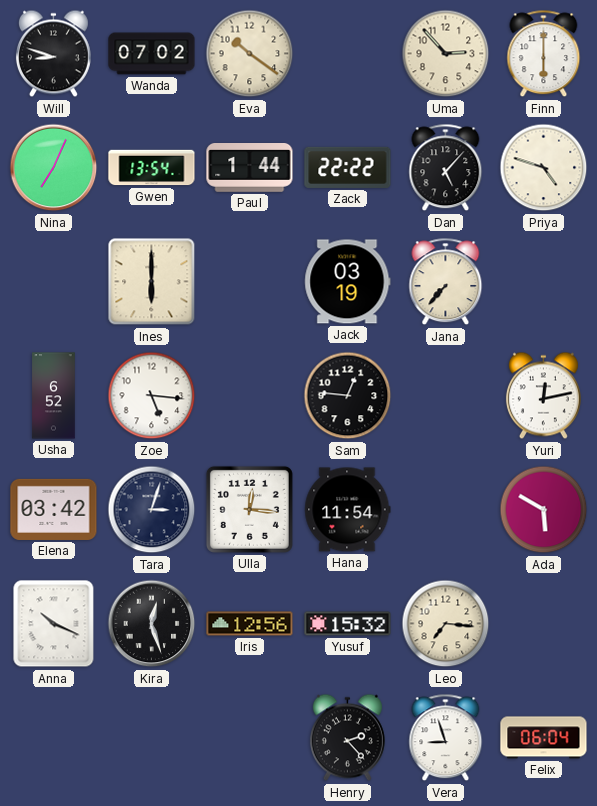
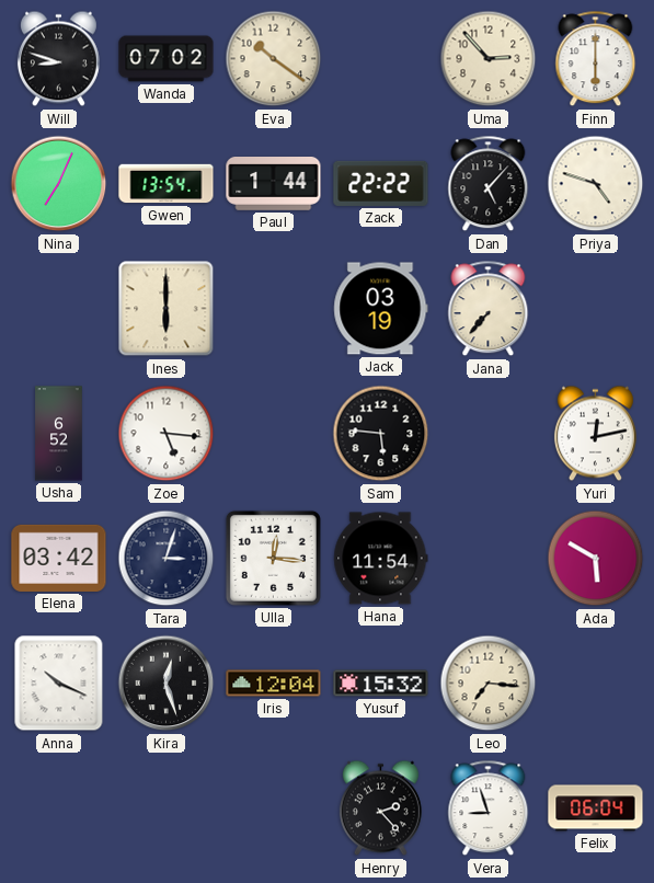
Sam: 12:46 -> 5:46 (381, 434)
Iris: 12:56 -> 12:04 (274, 684)
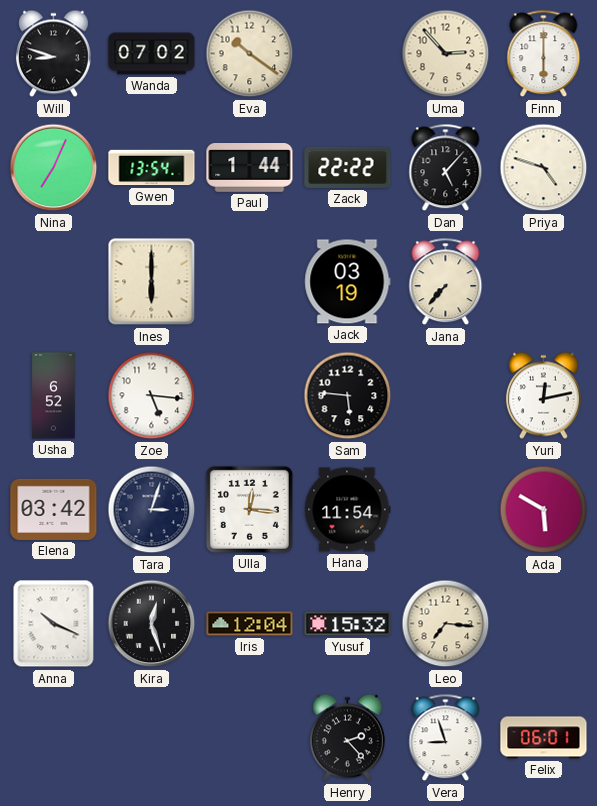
Felix: 06:04 -> 06:01 (544, 738)
